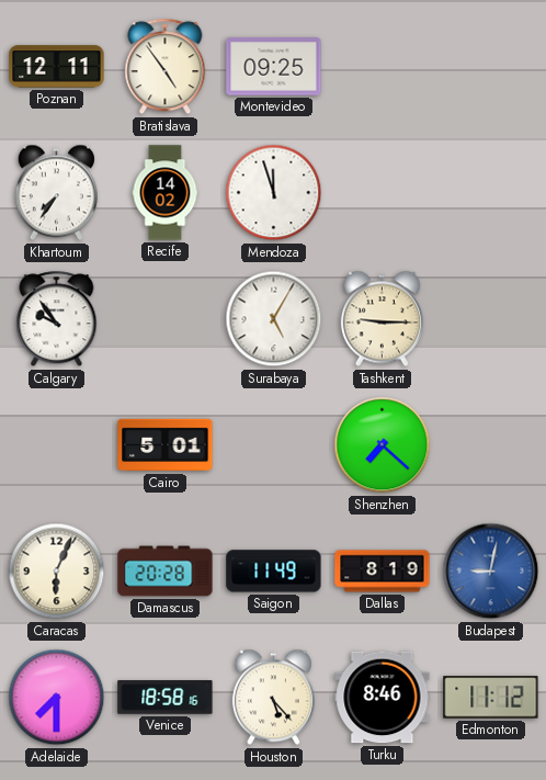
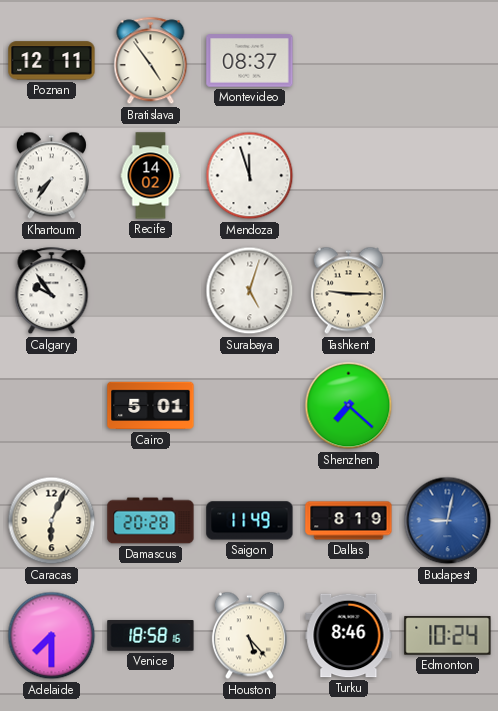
Montevideo: 09:25 -> 08:37 (250, 61)
Surabaya: 5:05 -> 5:03 (250, 291)
Edmonton: 11:12 -> 10:24 (448, 636)
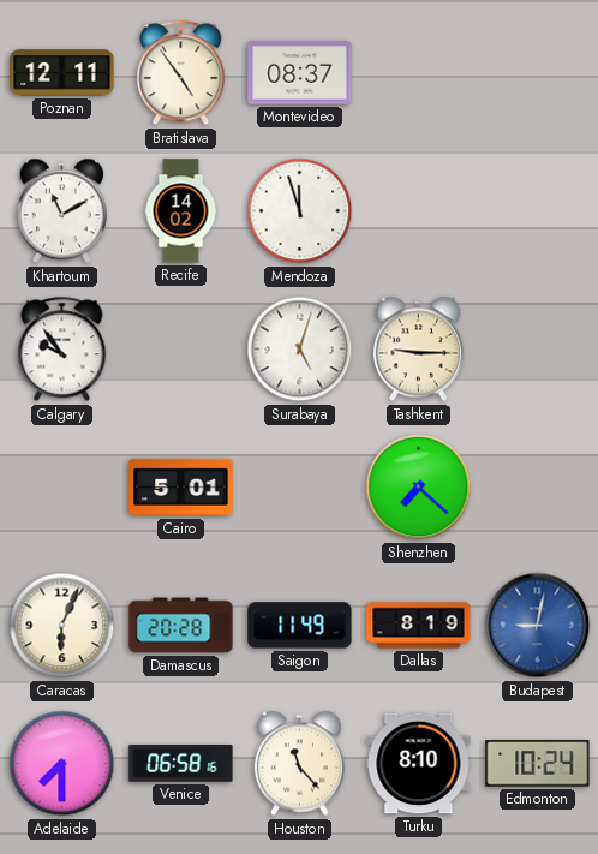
Khartoum: 7:36 -> 11:10 (61, 211)
Venice: 18:58 -> 06:58 (181, 764)
Houston: 5:23 -> 11:23 (299, 764)
Turku: 8:46 -> 8:10 (419, 764)
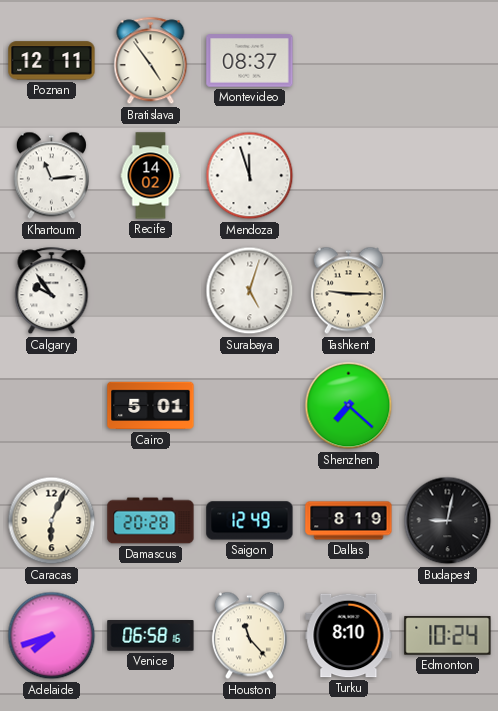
Khartoum: 11:10 -> 11:14 (51, 176)
Saigon: 11:49 -> 12:49 (250, 521)
Budapest dial: blue -> black (448, 521)
Adelaide: 7:30 -> 7:42 (52, 636)
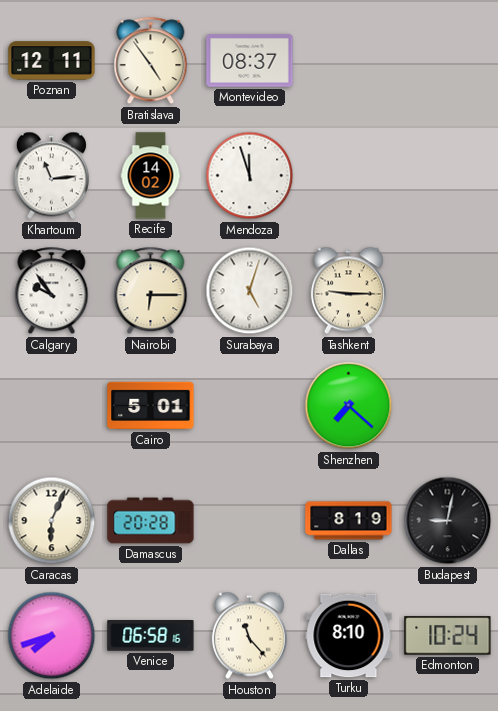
Nairobi: none -> 6:15 (151, 291)
Saigon: 12:49 -> none (250, 521)
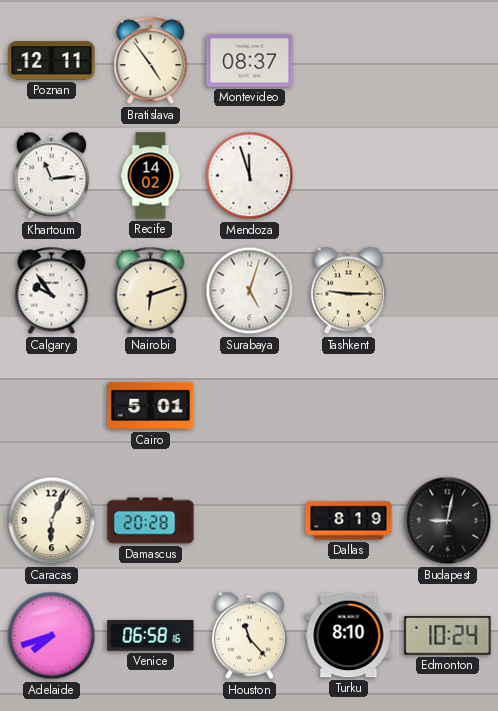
Nairobi: 6:15 -> 6:12 (151, 291)
Shenzhen: 7:22 -> none (349, 406)
